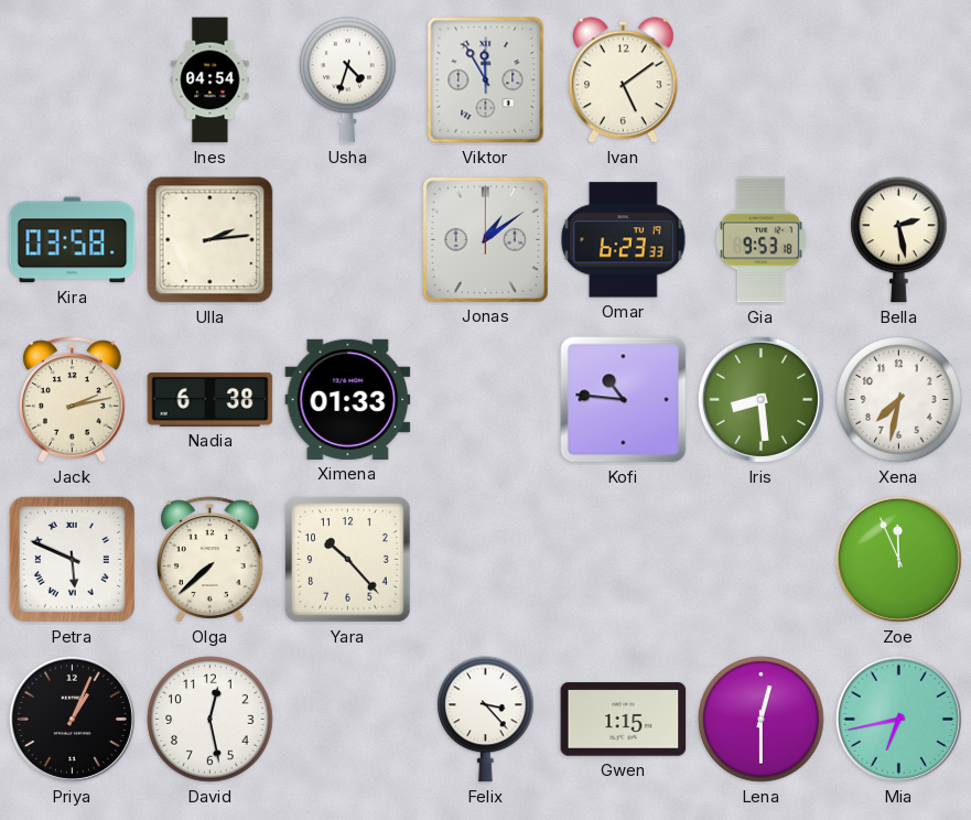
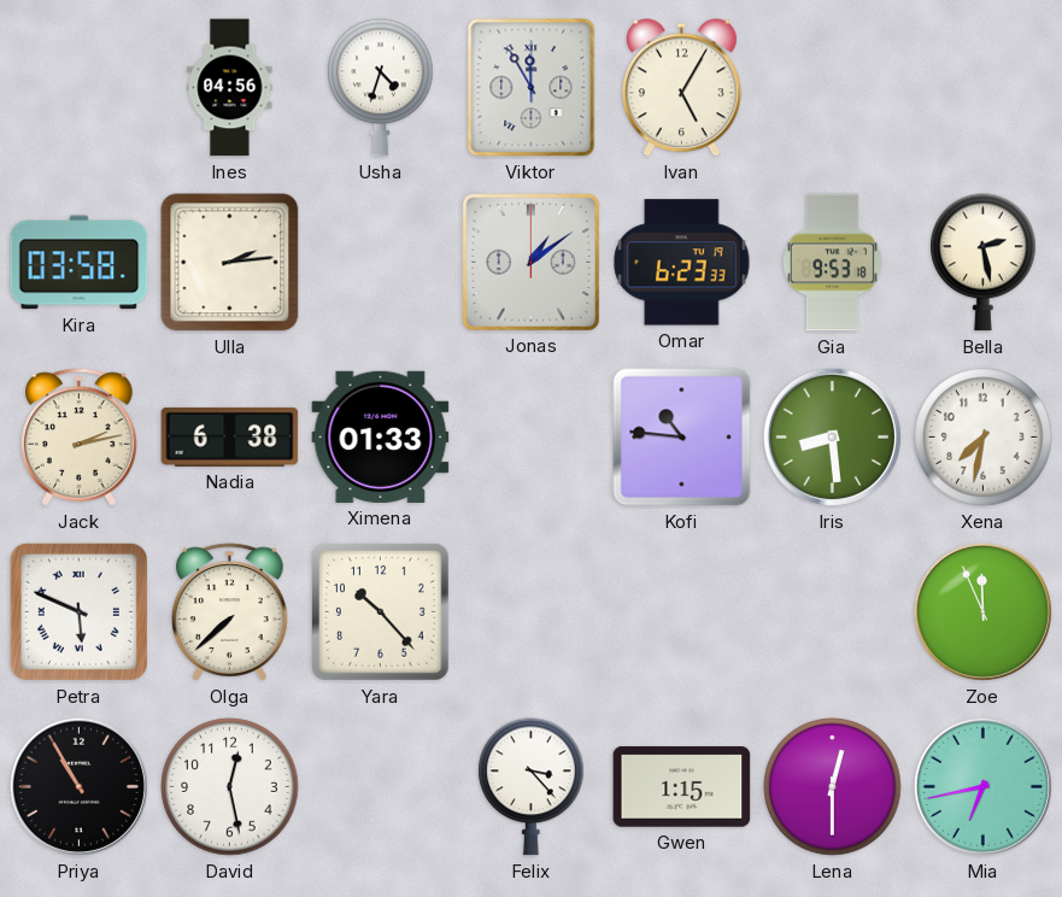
Ines: 04:54 -> 04:56 (230, 88)
Ivan: 5:09 -> 5:05 (681, 88)
Priya: 1:04 -> 10:55 (78, 786)
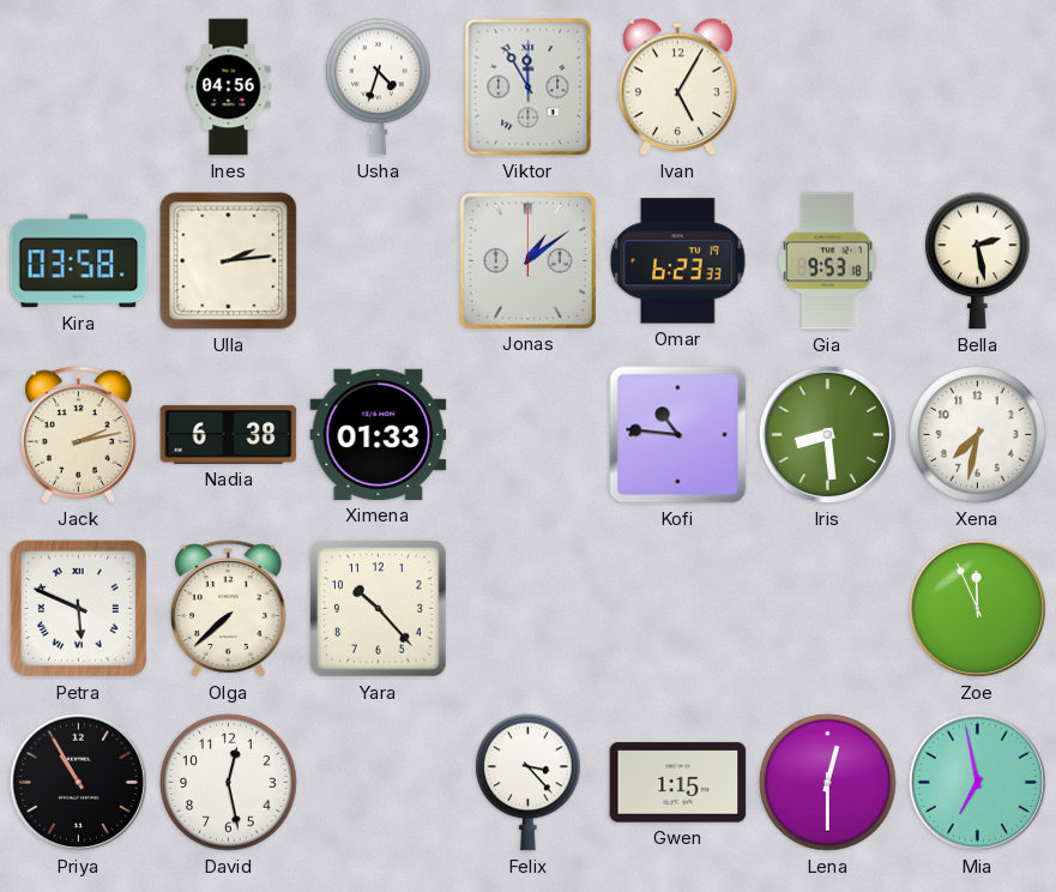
Mia: 6:43 -> 6:58 (977, 782)
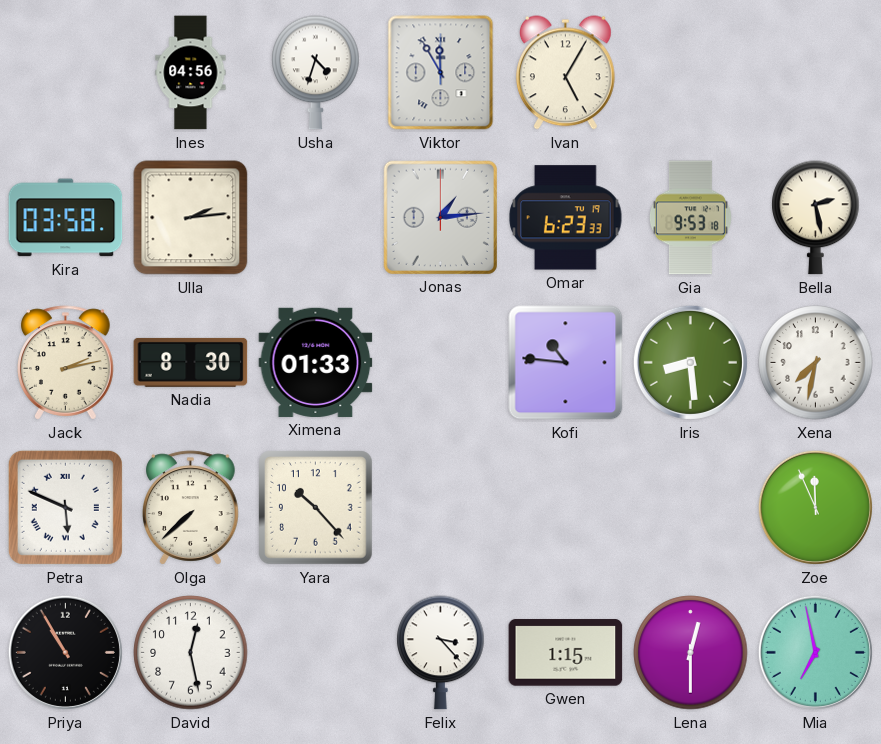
Jonas: 1:09 -> 1:14 (440, 217)
Nadia: 6:38 -> 8:30 (191, 362)
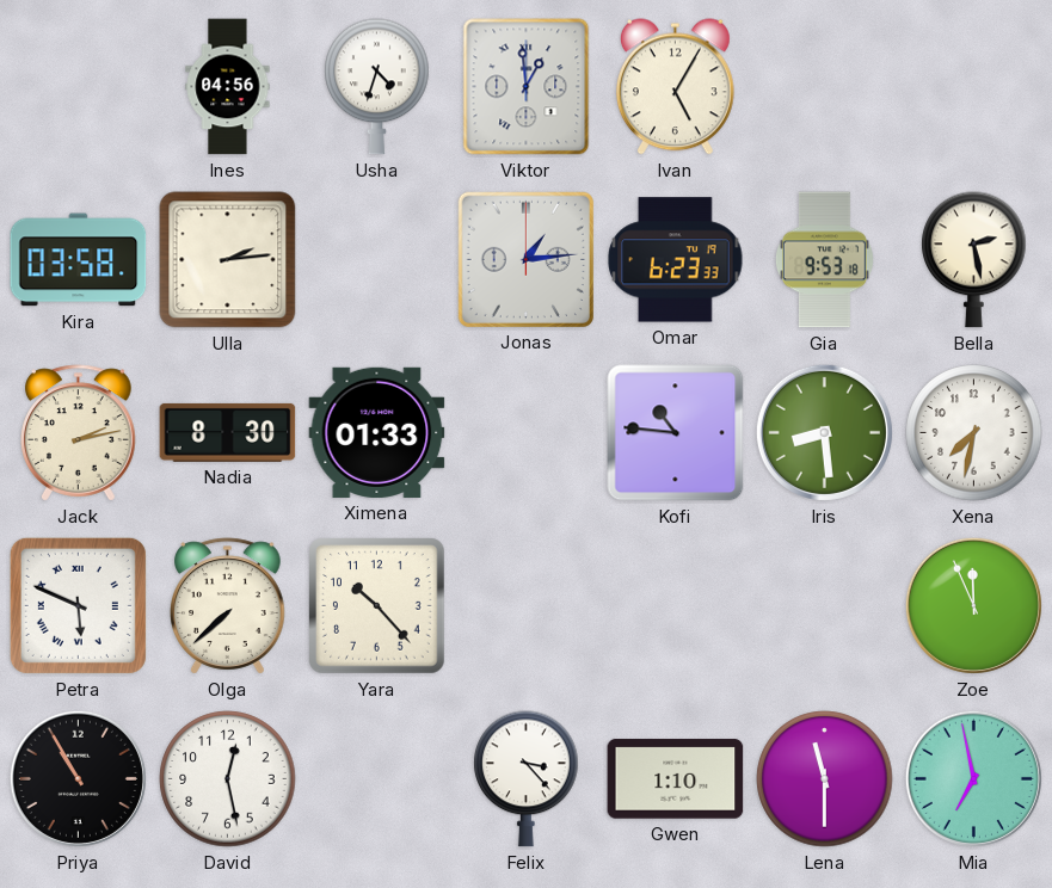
Viktor: 11:55 -> 12:59 (527, 87)
Gwen: 1:15 -> 1:10 (676, 779)
Lena: 12:30 -> 11:30 (825, 779)
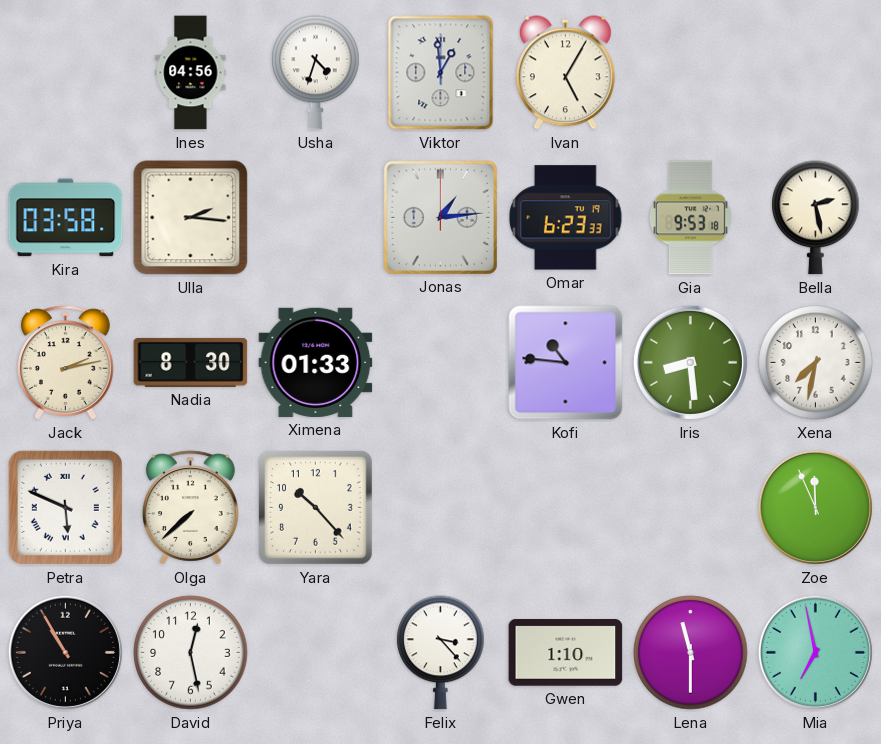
Ulla: 2:14 -> 2:16 (191, 218)
